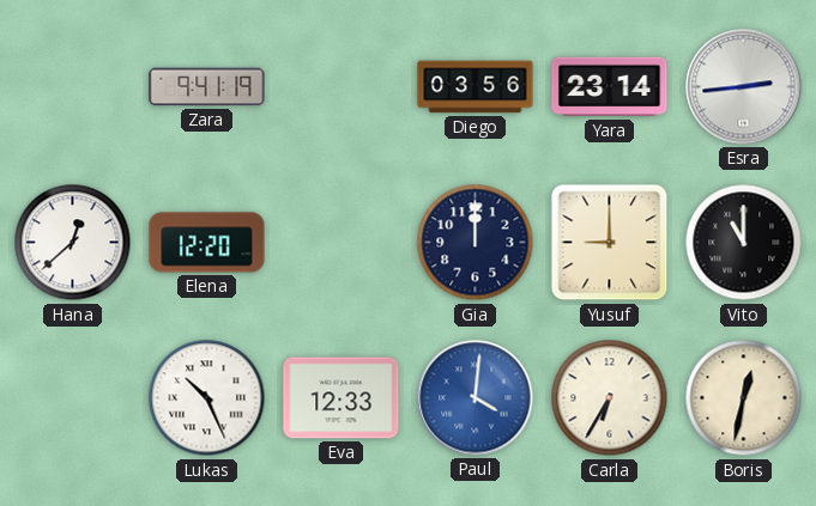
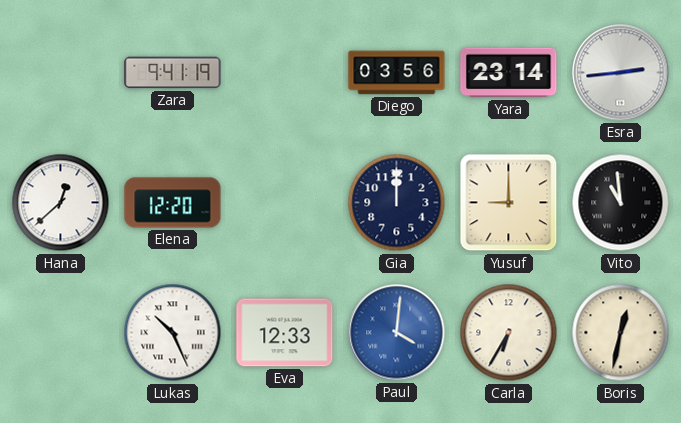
Vito: 11:00 -> 10:59 (621, 203)
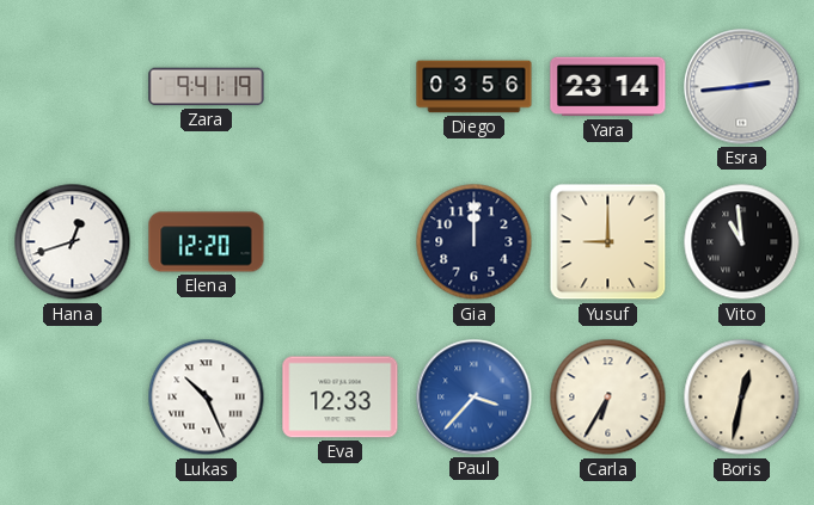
Hana: 12:38 -> 12:42 (73, 242)
Paul: 4:01 -> 3:37 (475, 398)
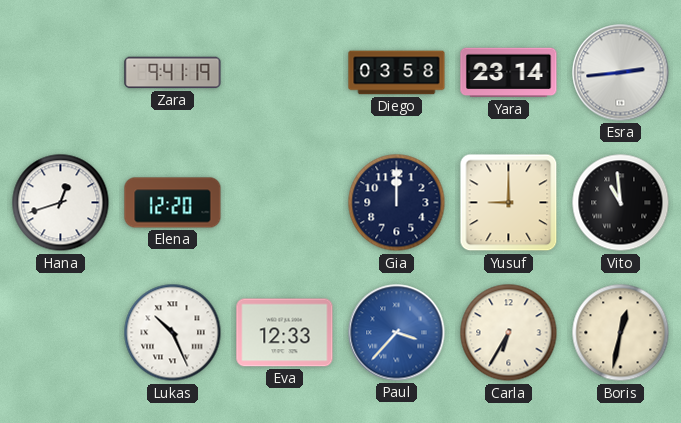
Diego: 03:56 -> 03:58 (397, 73)
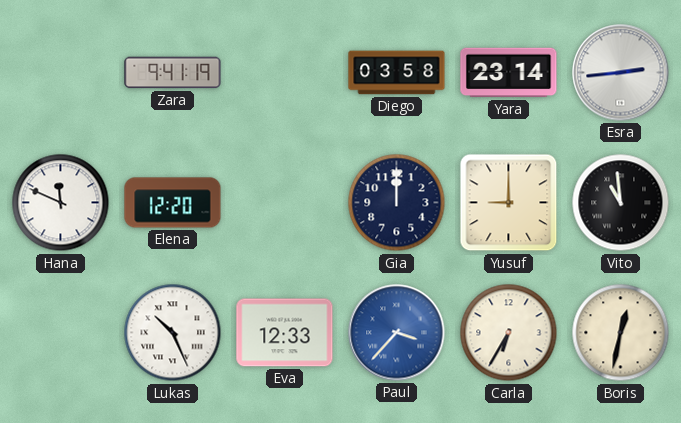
Hana: 12:42 -> 11:49 (61, 203)
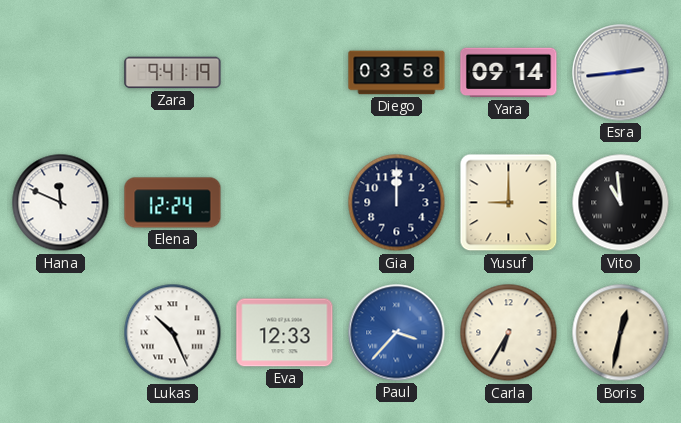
Yara: 23:14 -> 09:14 (509, 73)
Elena: 12:20 -> 12:24 (173, 203)
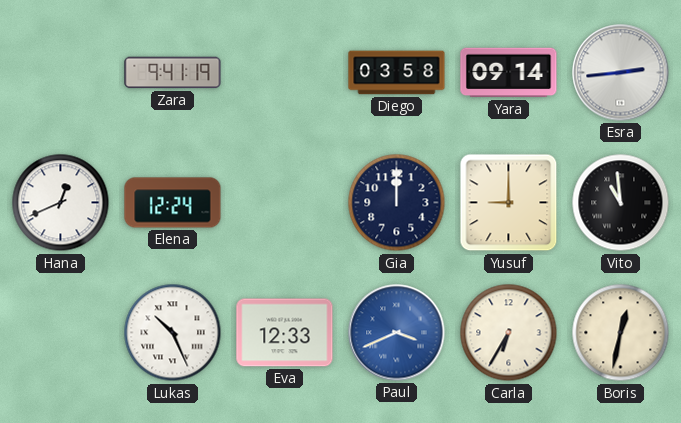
Hana: 11:49 -> 12:41 (61, 203)
Paul: 3:37 -> 3:41 (397, 333)
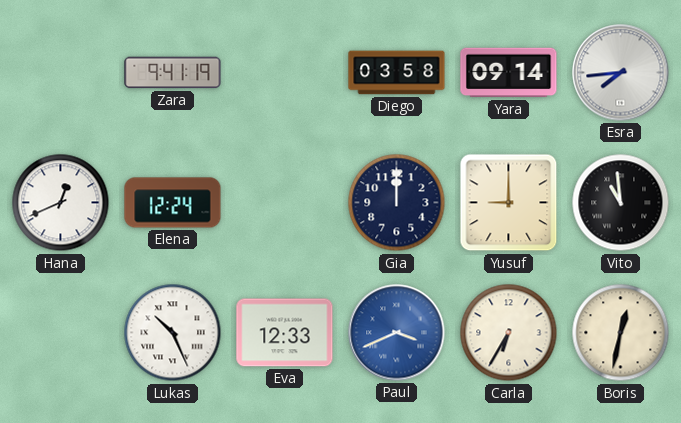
Esra: 2:44 -> 7:44 (621, 73)
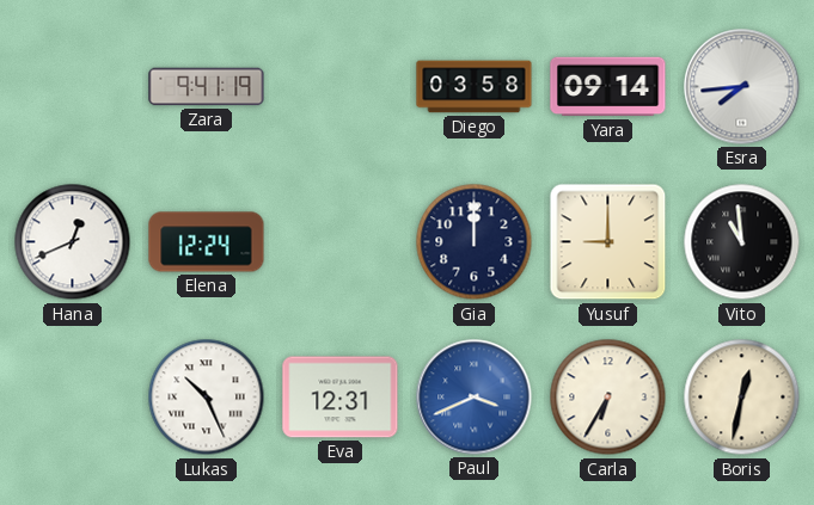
Eva: 12:33 -> 12:31 (341, 398)
